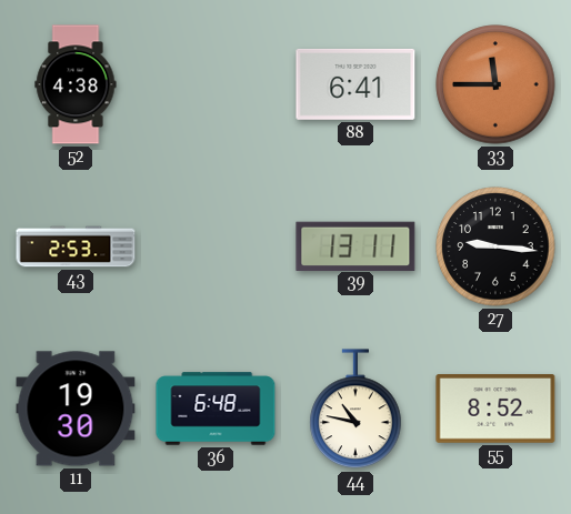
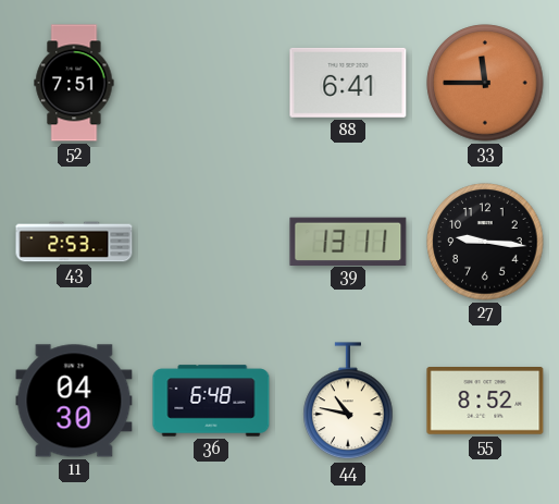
52: 4:38 -> 7:51 (74, 83)
11: 19:30 -> 04:30 (74, 401)
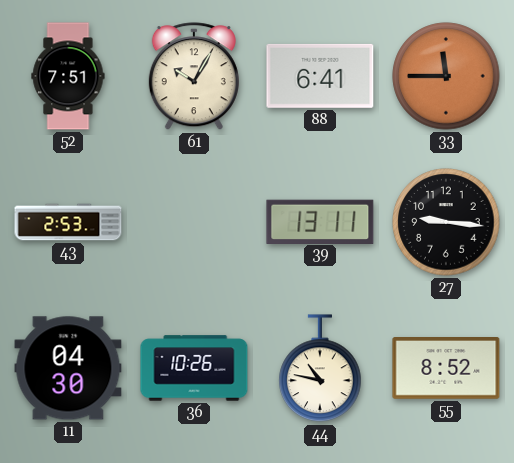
61: none -> 10:05 (194, 77)
36: 6:48 -> 10:26 (194, 368)
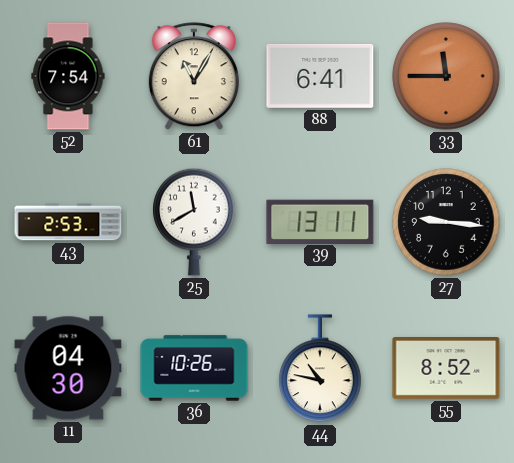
52: 7:51 -> 7:54 (68, 76)
61: 10:05 -> 11:05 (194, 77)
25: none -> 11:40 (194, 222)
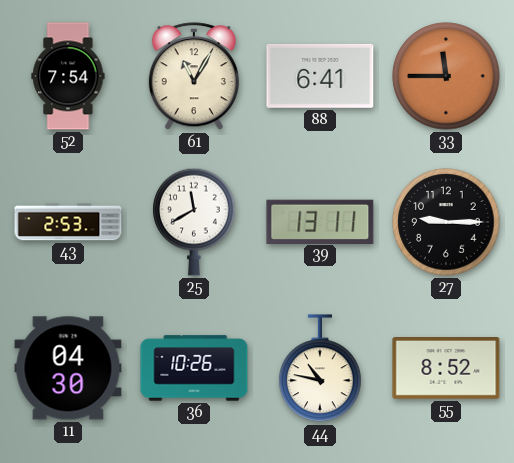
27: 9:16 -> 9:15 (446, 222)
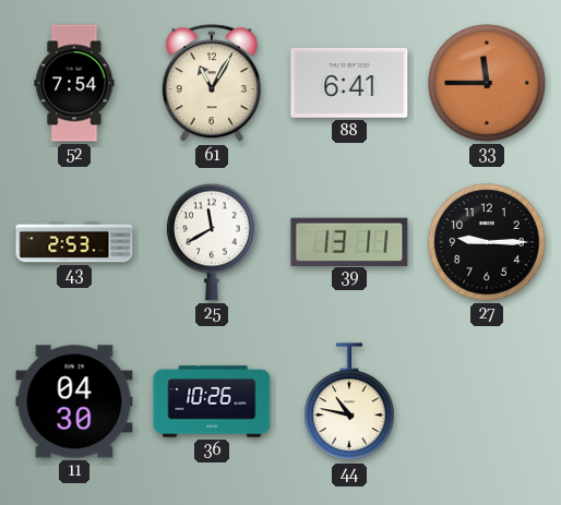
55: 8:52 -> none (446, 369)
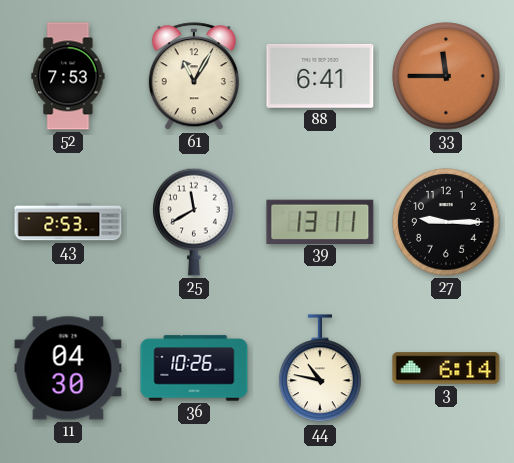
52: 7:54 -> 7:53 (68, 76)
3: none -> 6:14 (446, 368)
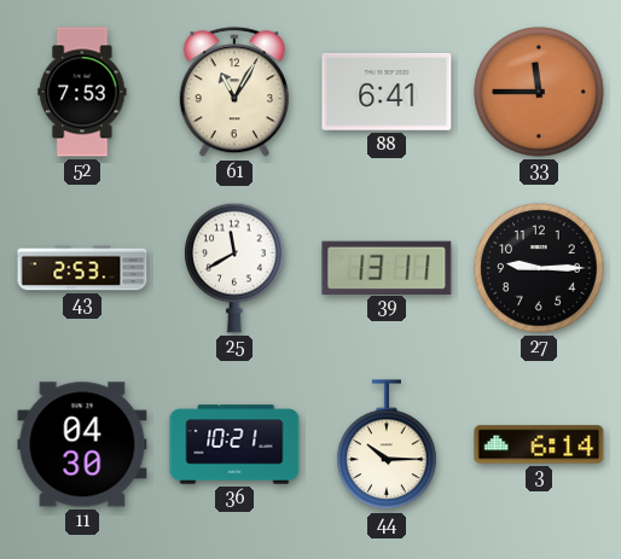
36: 10:26 -> 10:21 (234, 444)
44: 10:47 -> 10:15 (387, 446)
